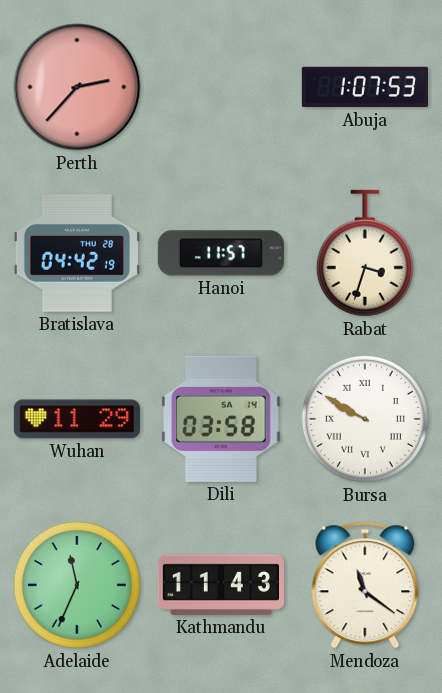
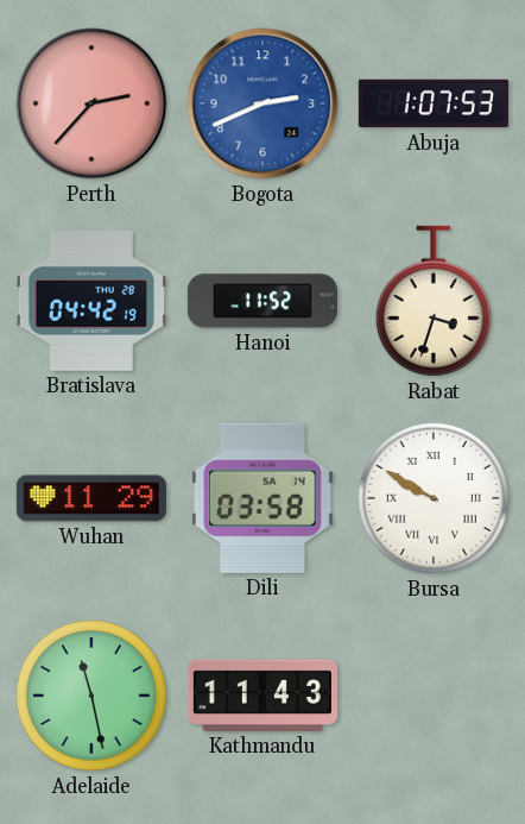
Bogota: none -> 2:41 (262, 103)
Hanoi: 11:57 -> 11:52 (262, 301)
Adelaide: 11:34 -> 11:28 (91, 696)
Mendoza: 11:21 -> none (365, 585)
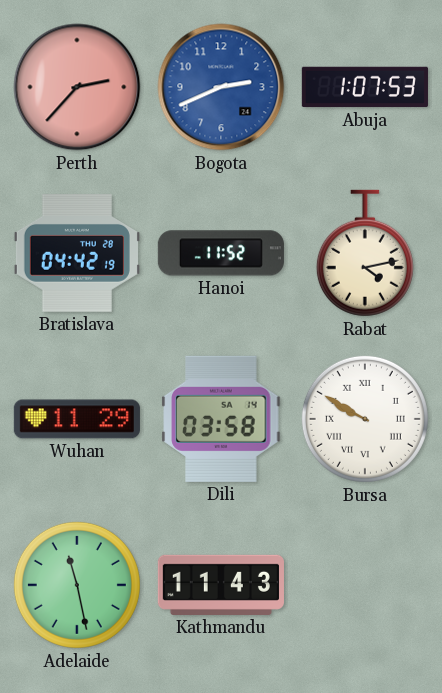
Rabat: 3:33 -> 4:13 (365, 253)
